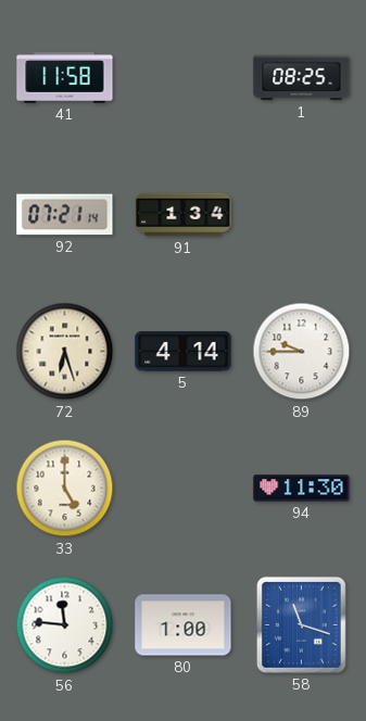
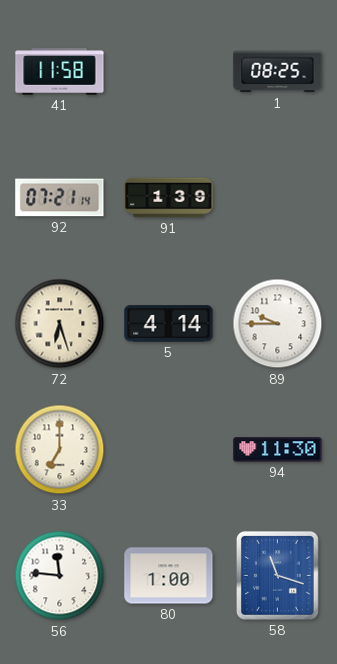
91: 1:34 -> 1:39 (169, 198)
33: 5:00 -> 7:00 (60, 450)
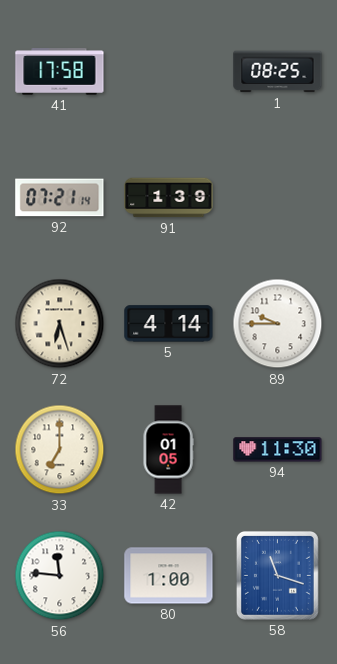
41: 11:58 -> 17:58 (60, 72)
42: none -> 01:05 (168, 450)
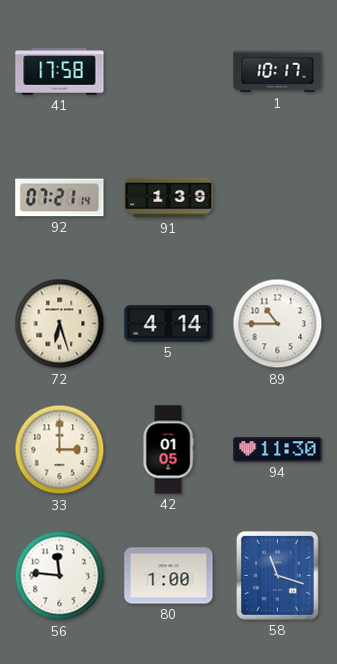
1: 08:25 -> 10:17 (278, 72)
89: 9:45 -> 10:45 (278, 324)
33: 7:00 -> 3:00 (60, 450)
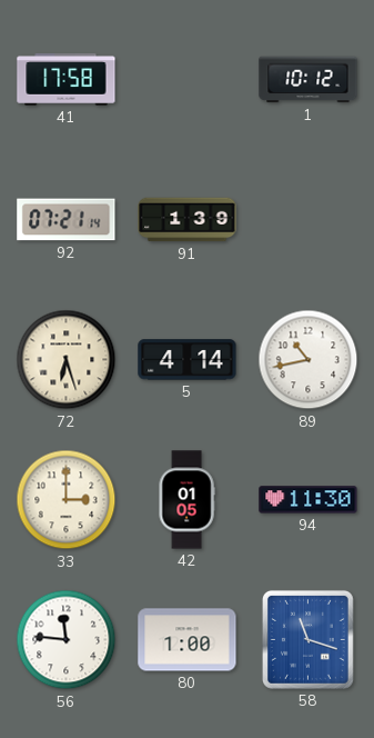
1: 10:17 -> 10:12 (309, 80)
89: 10:45 -> 10:43 (309, 360)
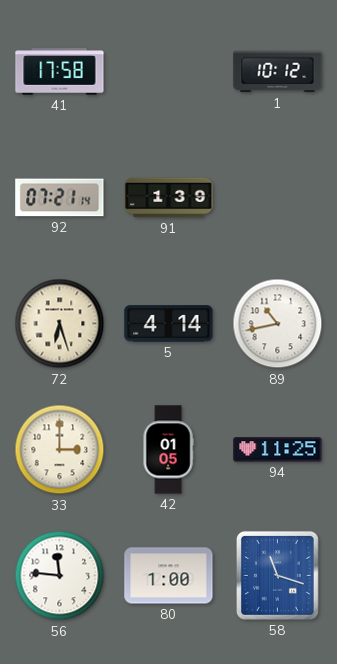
94: 11:30 -> 11:25 (278, 450)
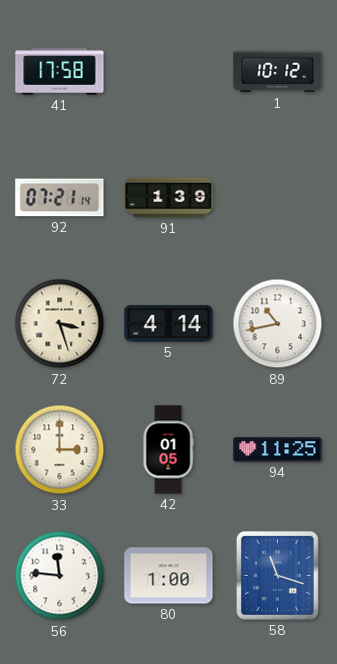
72: 6:27 -> 3:27 (60, 324)
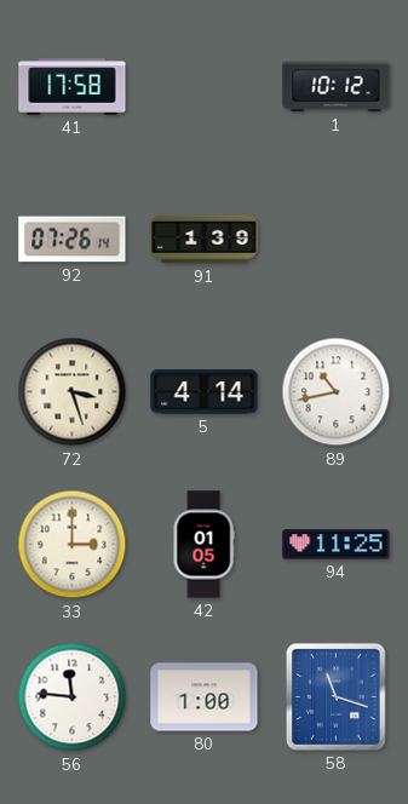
92: 07:21 -> 07:26 (73, 240)
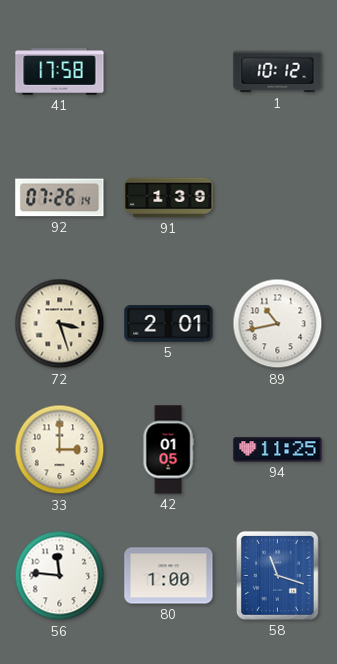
5: 4:14 -> 2:01 (169, 324)
